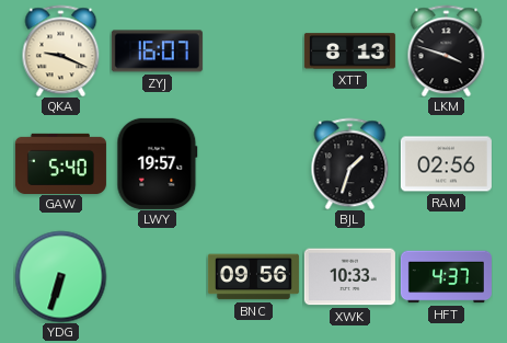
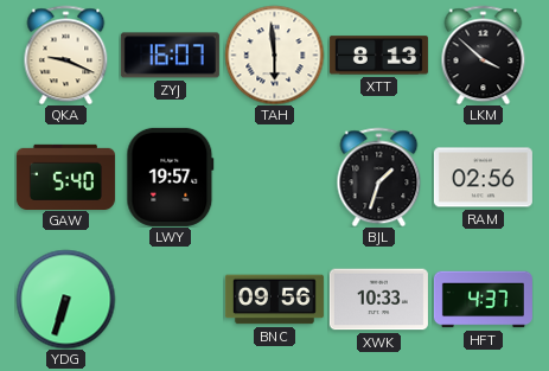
TAH: none -> 5:59 (274, 55)
LKM: 3:48 -> 3:52 (484, 55)
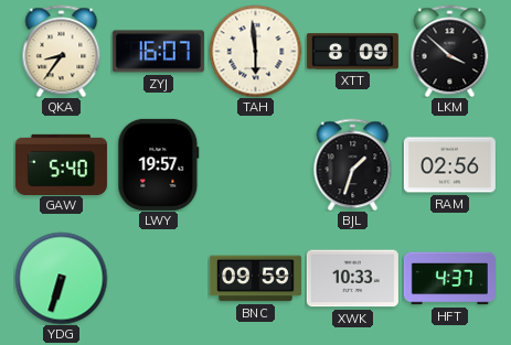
QKA: 9:19 -> 8:36 (62, 51)
XTT: 8:13 -> 8:09 (352, 52)
BNC: 09:56 -> 09:59 (255, 279)
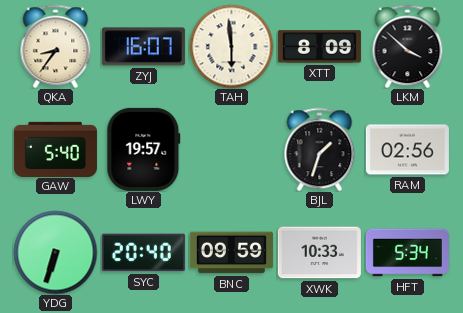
SYC: none -> 20:40 (143, 253)
HFT: 4:37 -> 5:34 (407, 253)
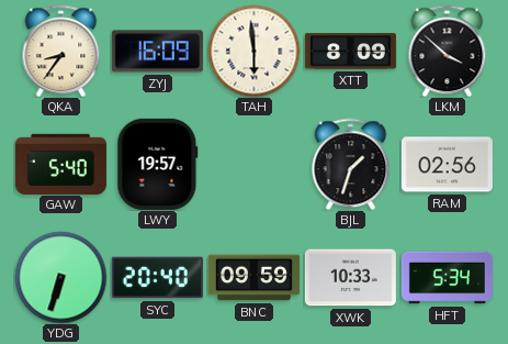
ZYJ: 16:07 -> 16:09 (157, 52)
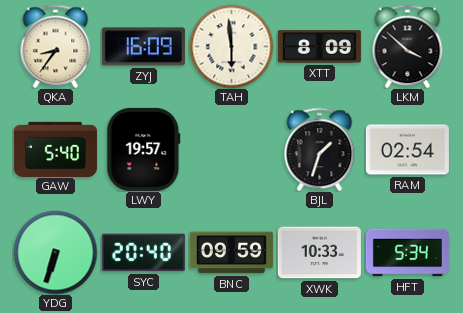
RAM: 02:56 -> 02:54 (407, 150)
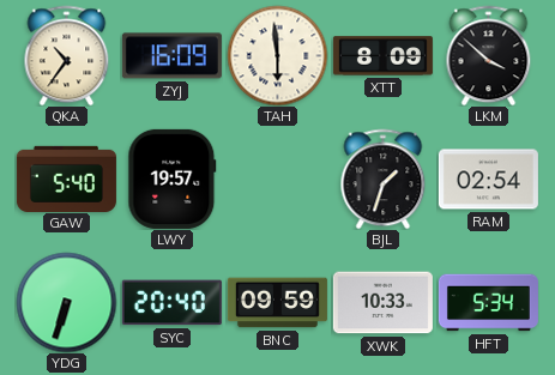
QKA: 8:36 -> 10:36 (67, 55)
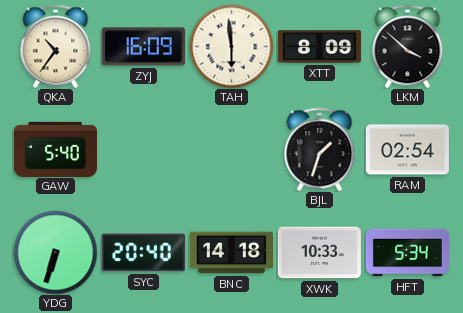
LWY: 19:57 -> none (173, 179)
BNC: 09:59 -> 14:18 (231, 253)
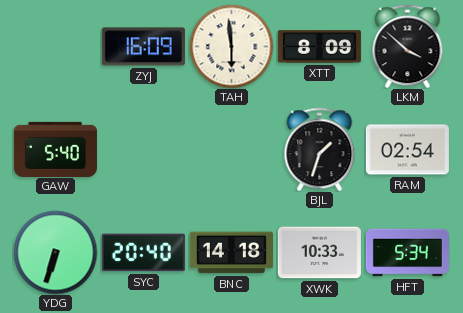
QKA: 10:36 -> none (56, 46)
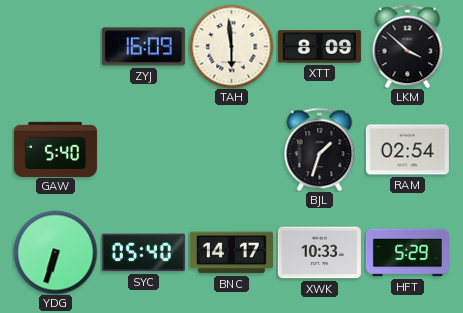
SYC: 20:40 -> 05:40 (143, 253)
BNC: 14:18 -> 14:17 (231, 253)
HFT: 5:34 -> 5:29 (407, 253)
